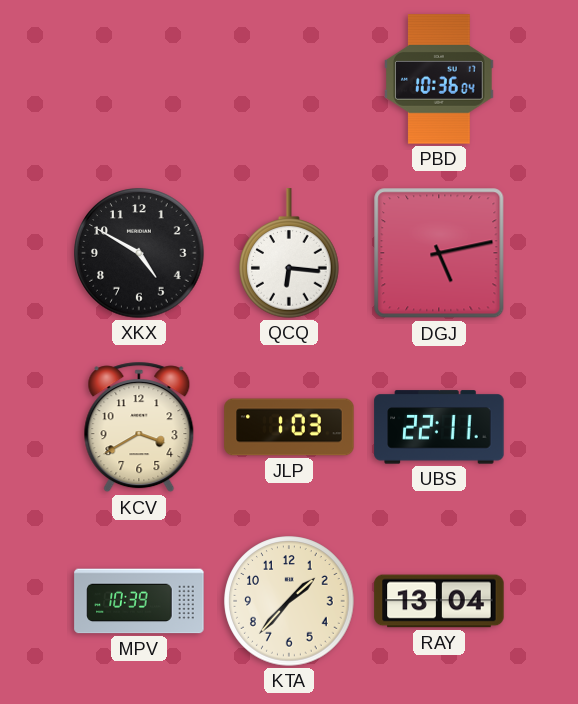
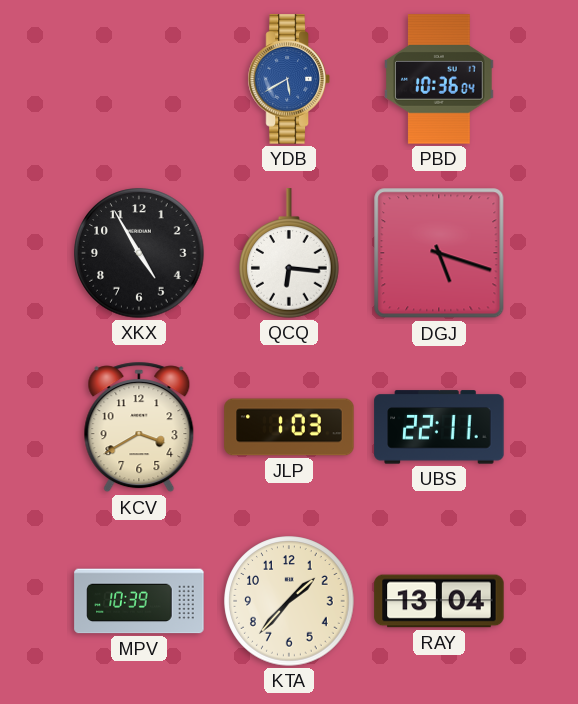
YDB: none -> 5:40 (289, 79)
XKX: 4:50 -> 4:55 (139, 253)
DGJ: 5:13 -> 5:18 (439, 253)
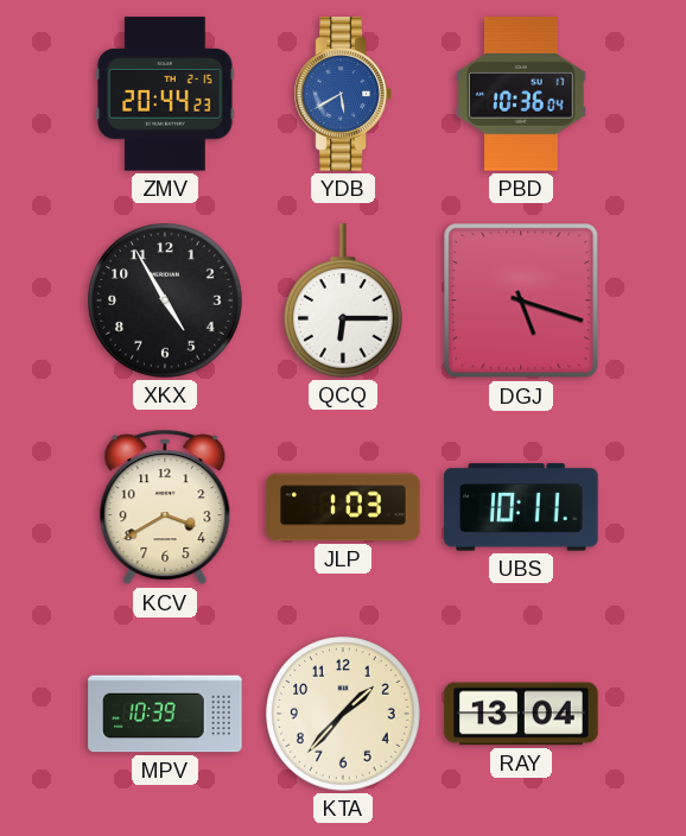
ZMV: none -> 20:44 (165, 94)
QCQ: 6:16 -> 6:15 (344, 300)
UBS: 22:11 -> 10:11 (521, 507)
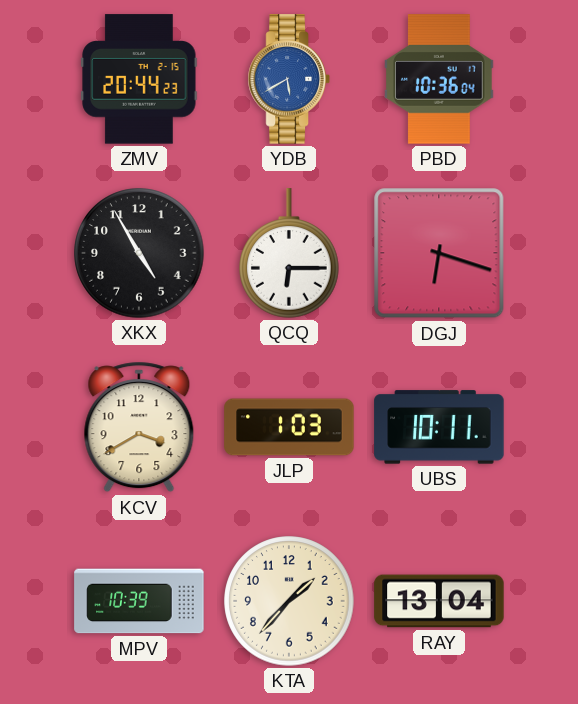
DGJ: 5:18 -> 6:18 (439, 253)
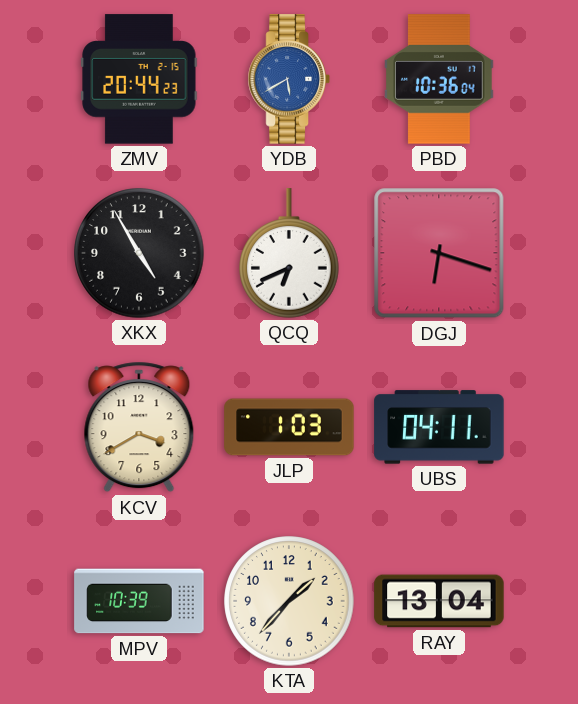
QCQ: 6:15 -> 6:41 (290, 253)
UBS: 10:11 -> 04:11 (439, 427)
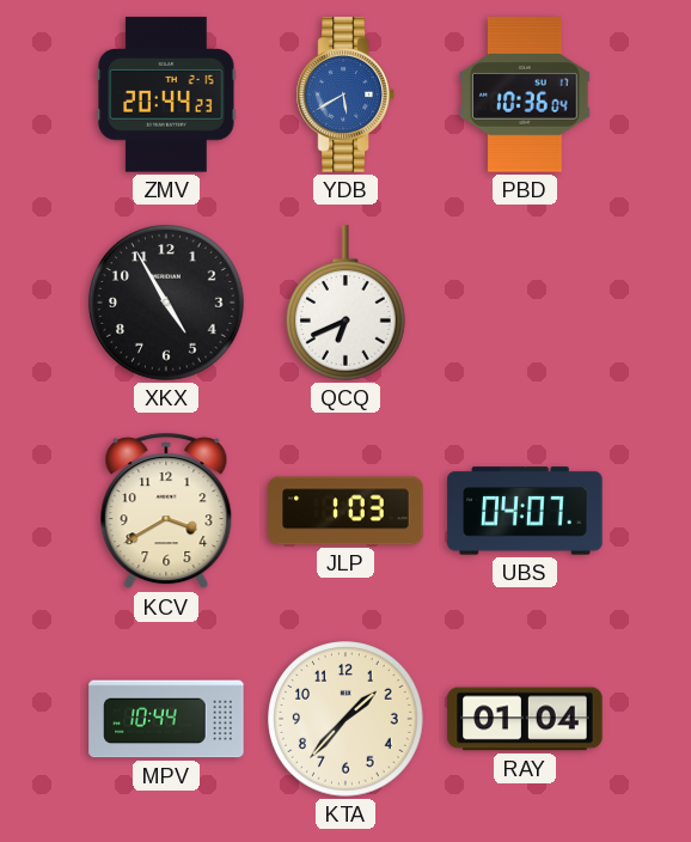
DGJ: 6:18 -> none (439, 253)
UBS: 04:11 -> 04:07 (525, 511)
MPV: 10:39 -> 10:44 (166, 719)
RAY: 13:04 -> 01:04 (525, 719)
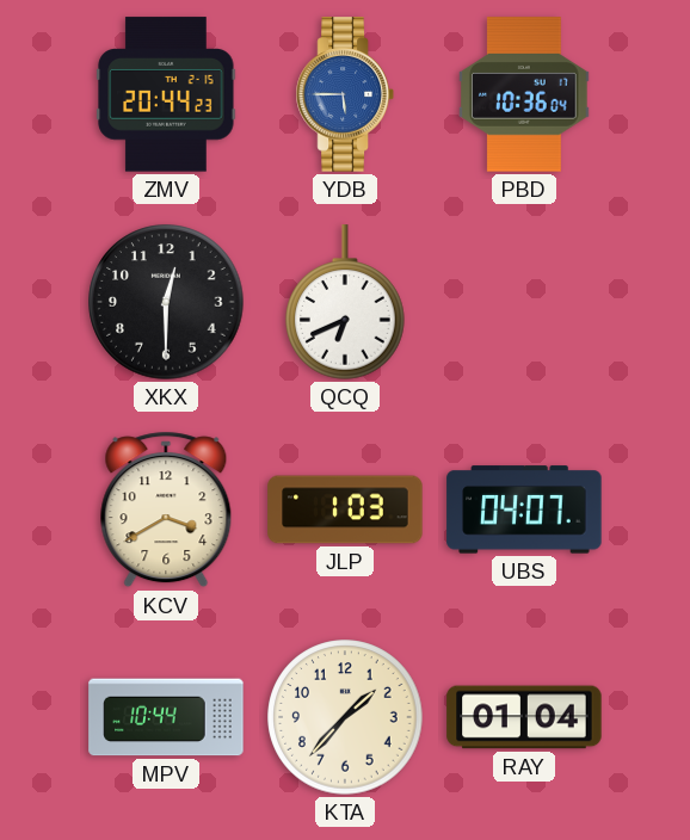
YDB: 5:40 -> 5:45 (345, 94)
XKX: 4:55 -> 12:30 (166, 302)
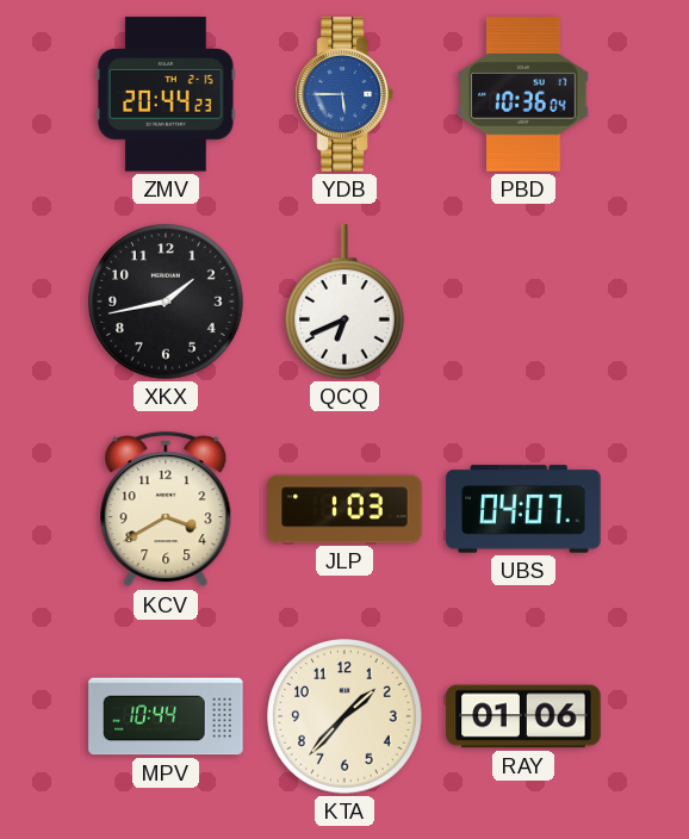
XKX: 12:30 -> 1:43 (166, 302)
RAY: 01:04 -> 01:06 (523, 716)
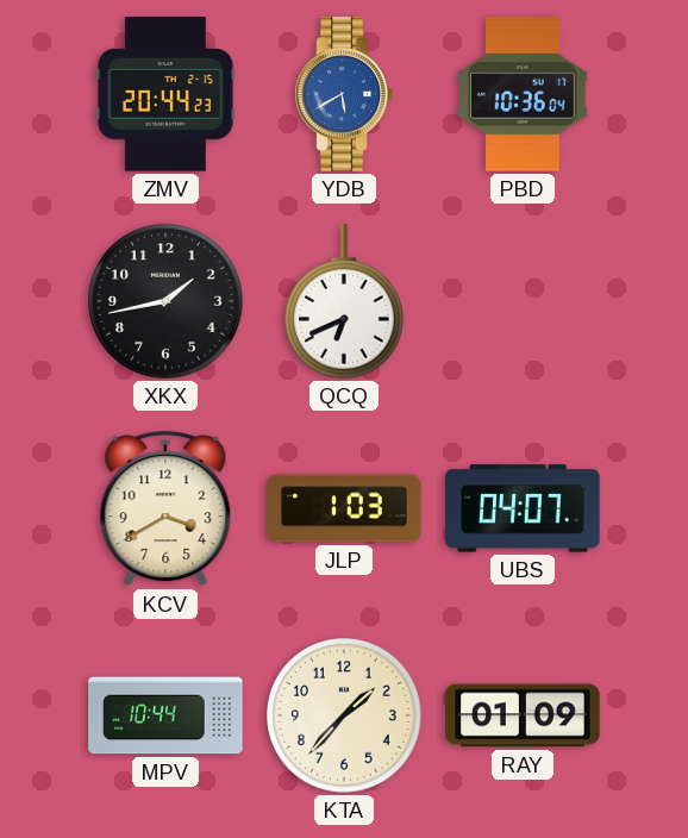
YDB: 5:45 -> 5:40 (344, 94)
RAY: 01:06 -> 01:09 (523, 715)
